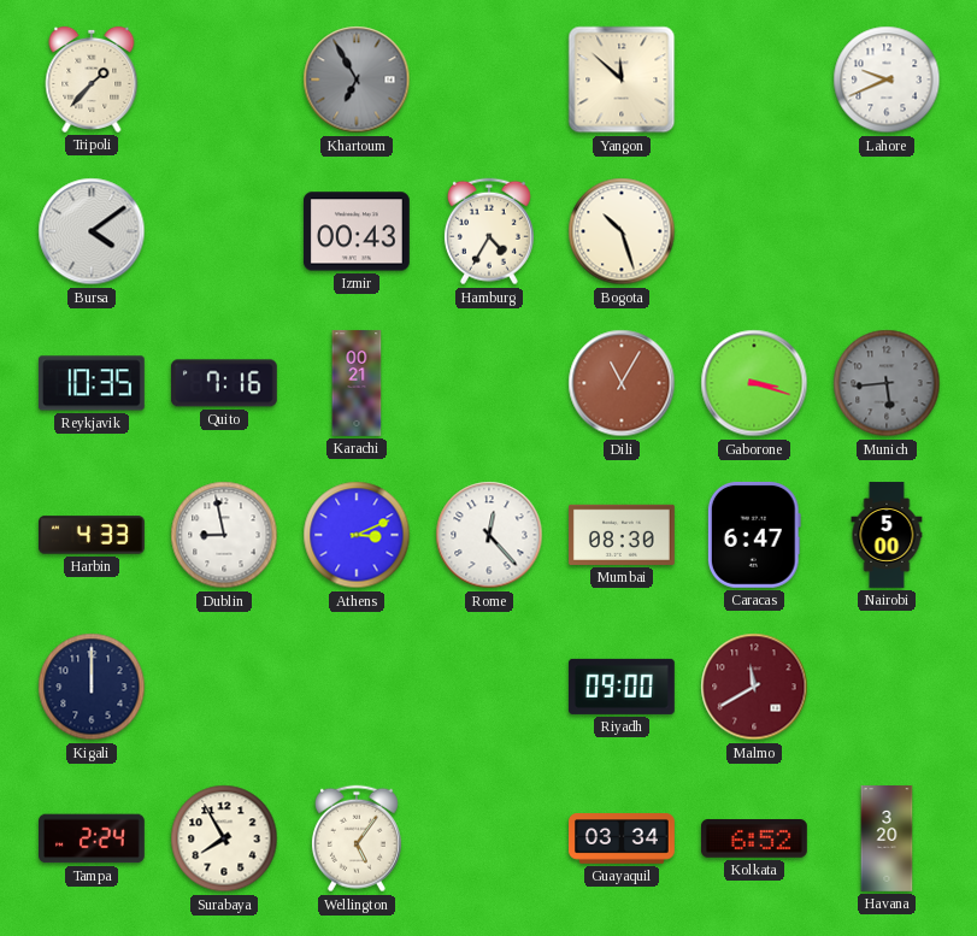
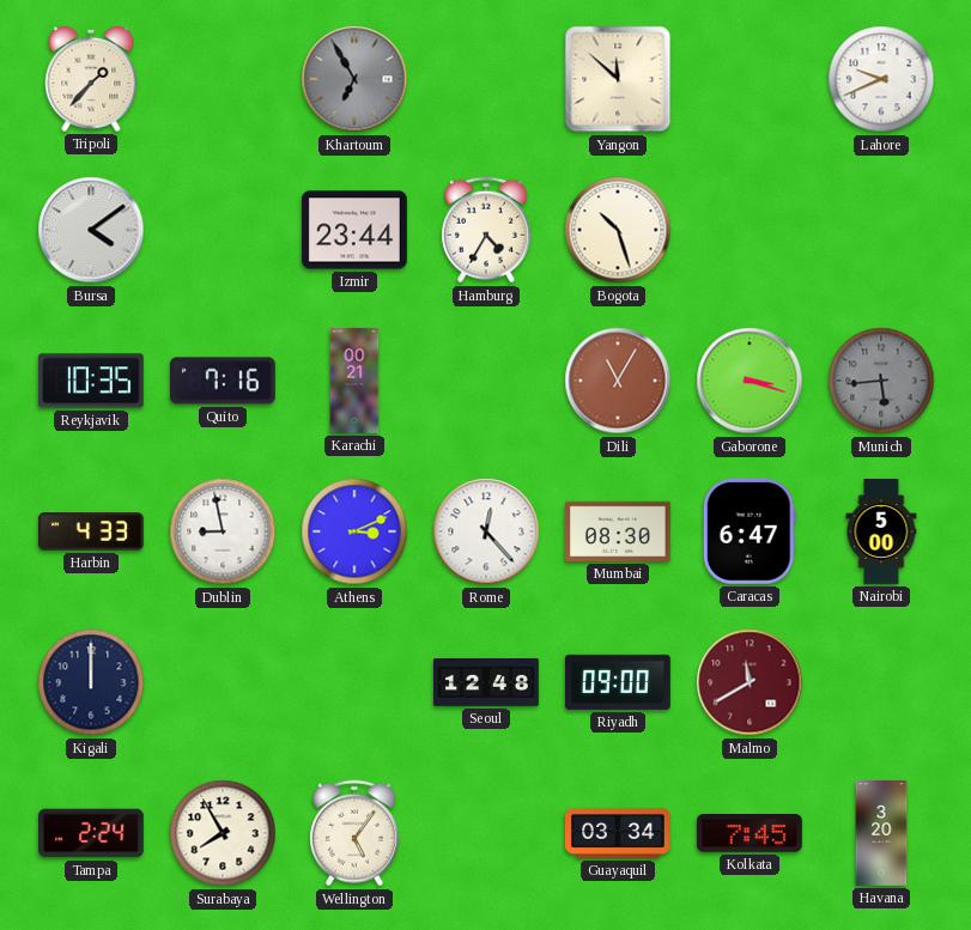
Izmir: 00:43 -> 23:44 (354, 230)
Seoul: none -> 12:48 (487, 683)
Kolkata: 6:52 -> 7:45 (750, 834)
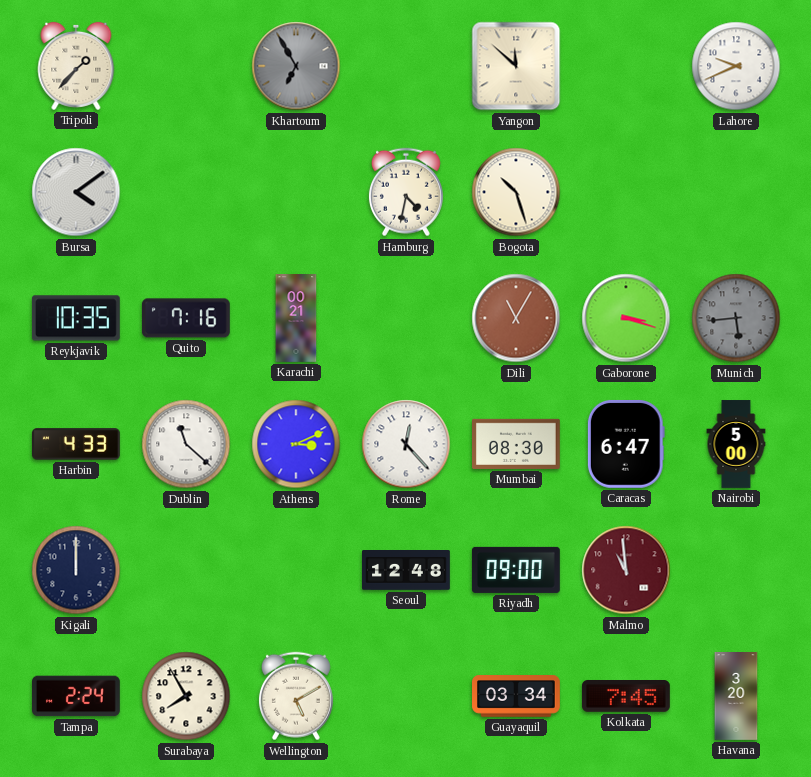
Izmir: 23:44 -> none (354, 230)
Hamburg: 4:35 -> 4:32 (406, 192)
Dublin: 8:58 -> 11:22 (186, 444)
Malmo: 11:40 -> 10:59 (626, 570)
Wellington: 5:06 -> 5:10 (296, 696)
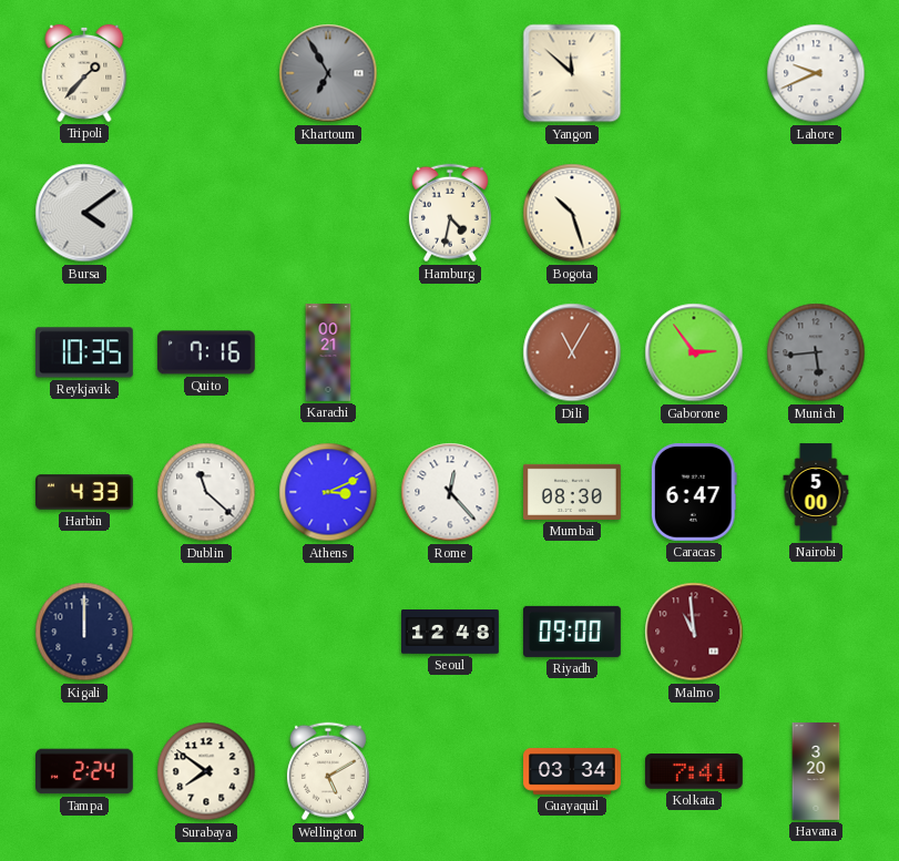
Gaborone: 3:18 -> 2:54 (694, 352)
Surabaya: 7:55 -> 7:51 (206, 771)
Kolkata: 7:45 -> 7:41 (694, 772)
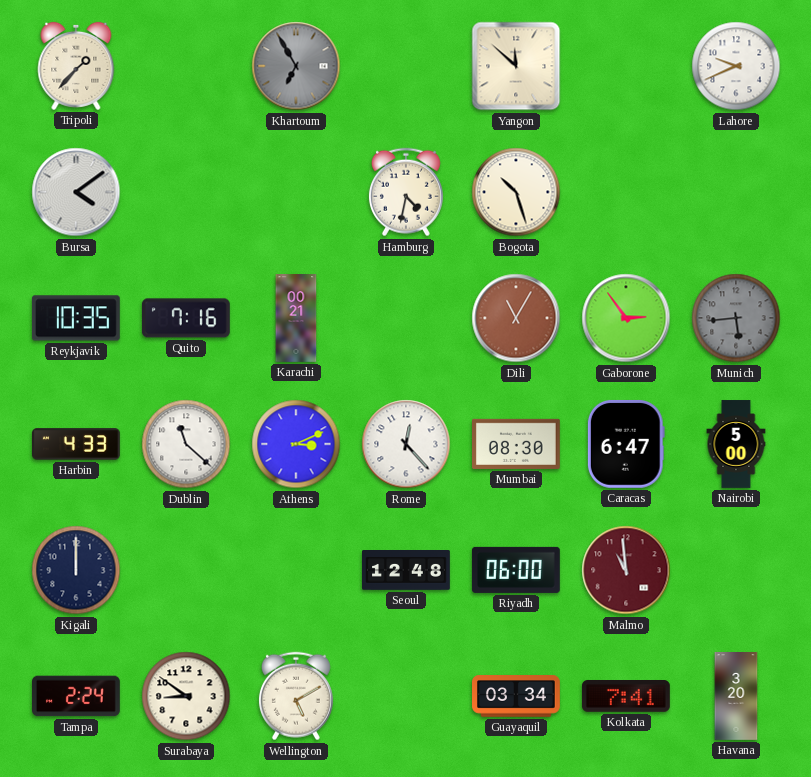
Riyadh: 09:00 -> 06:00 (516, 570)
Surabaya: 7:51 -> 8:51 (186, 696)
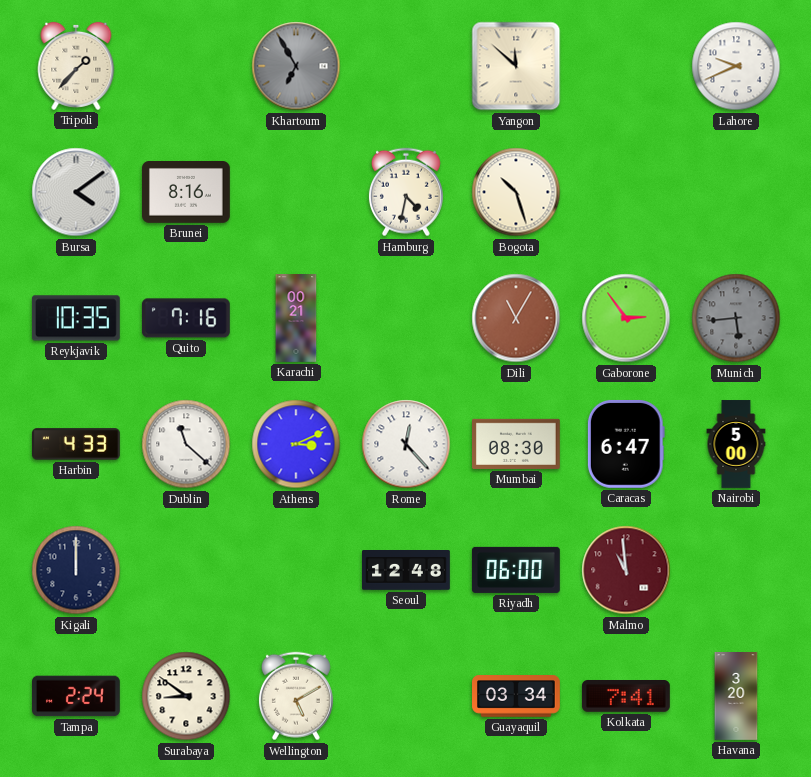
Brunei: none -> 8:16 (187, 193)
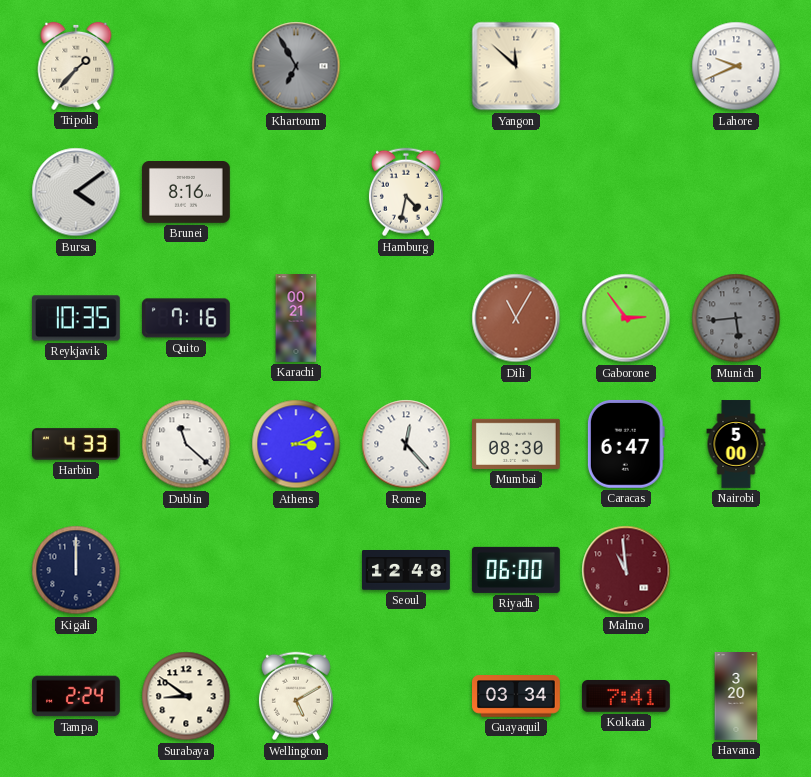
Bogota: 10:27 -> none (516, 192)
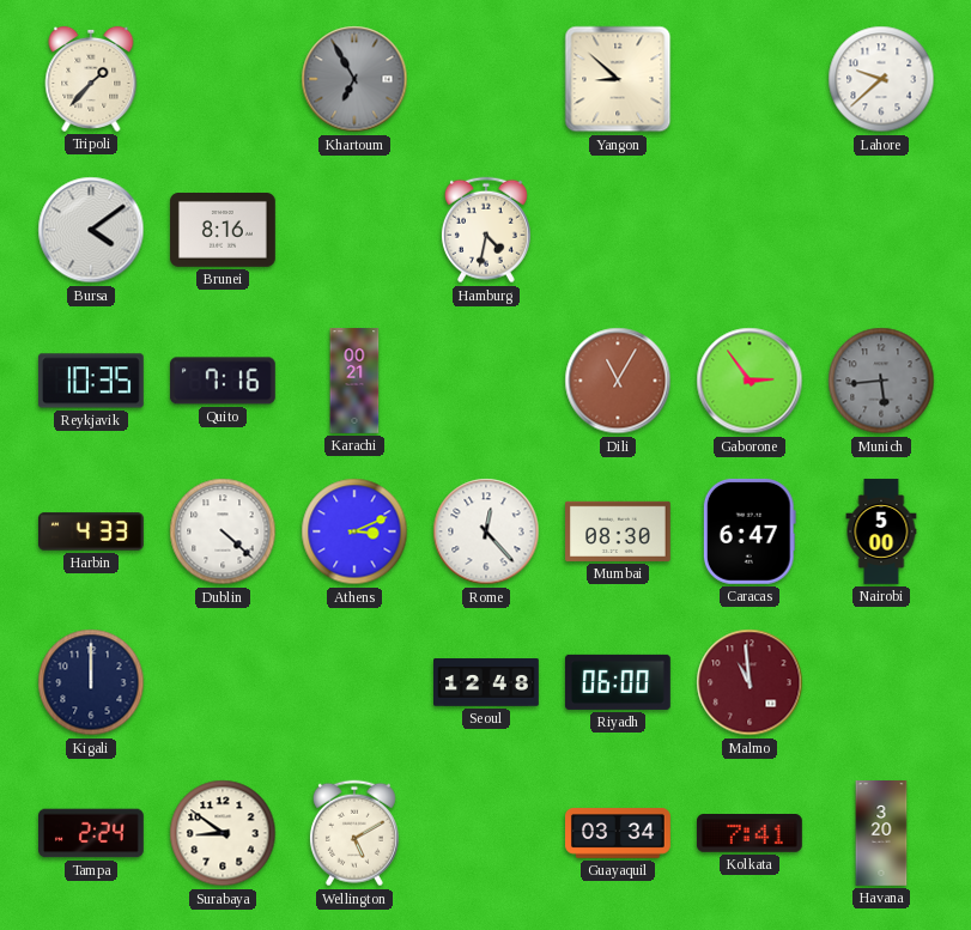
Yangon: 11:52 -> 8:52 (618, 79)
Lahore: 9:41 -> 9:38 (881, 79)
Dublin: 11:22 -> 4:22 (223, 531)
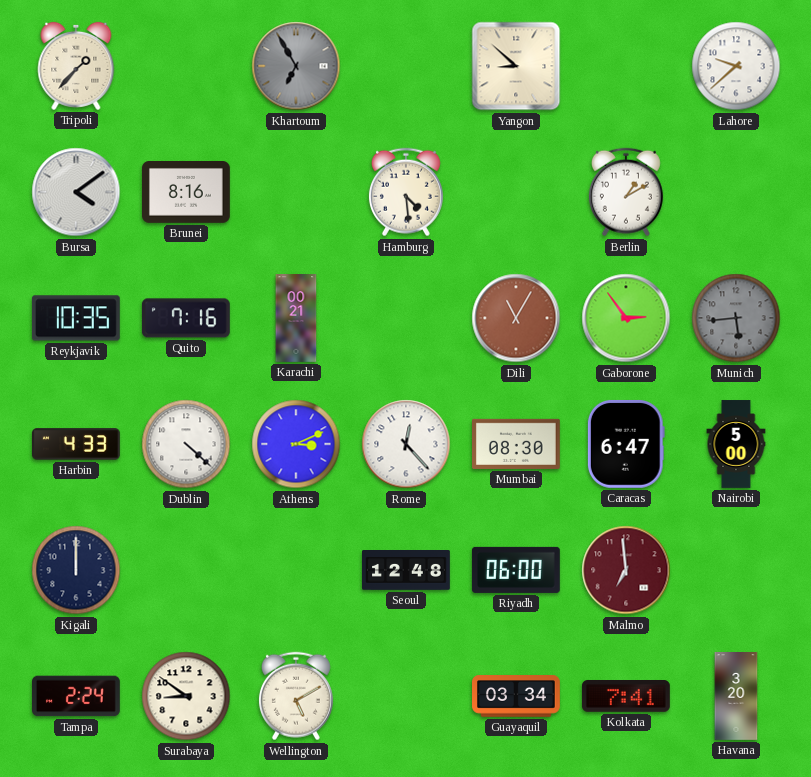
Hamburg: 4:32 -> 4:29 (406, 192)
Berlin: none -> 1:10 (626, 192)
Malmo: 10:59 -> 6:59 (626, 570)
